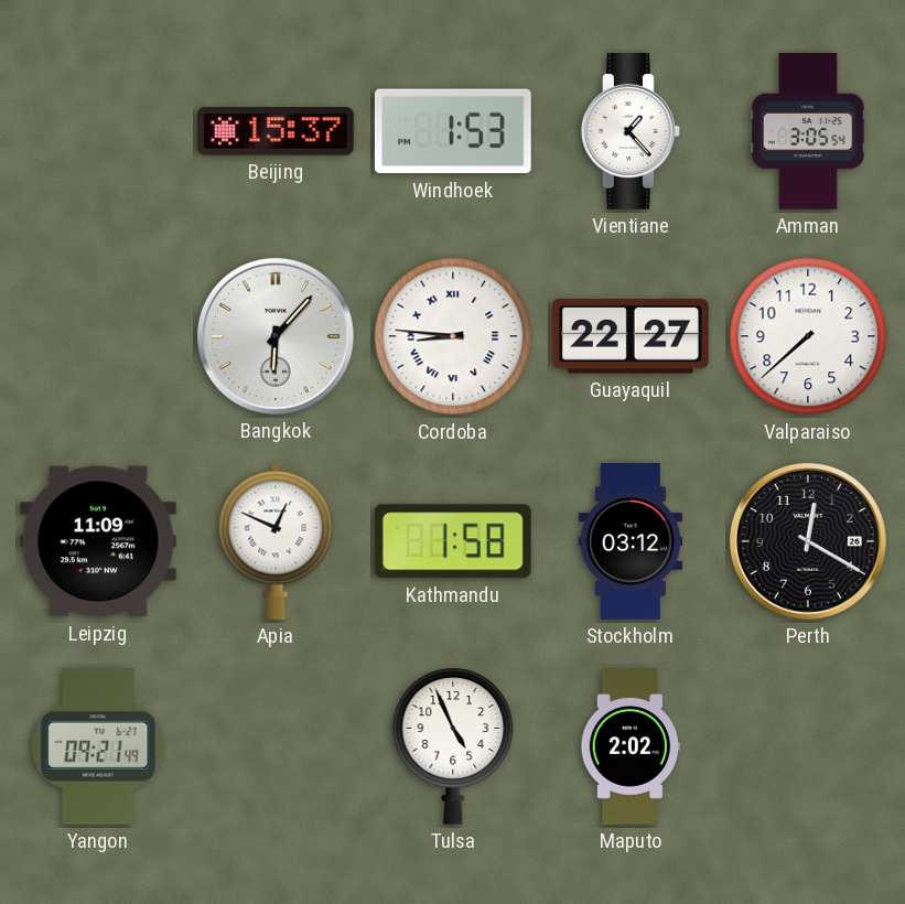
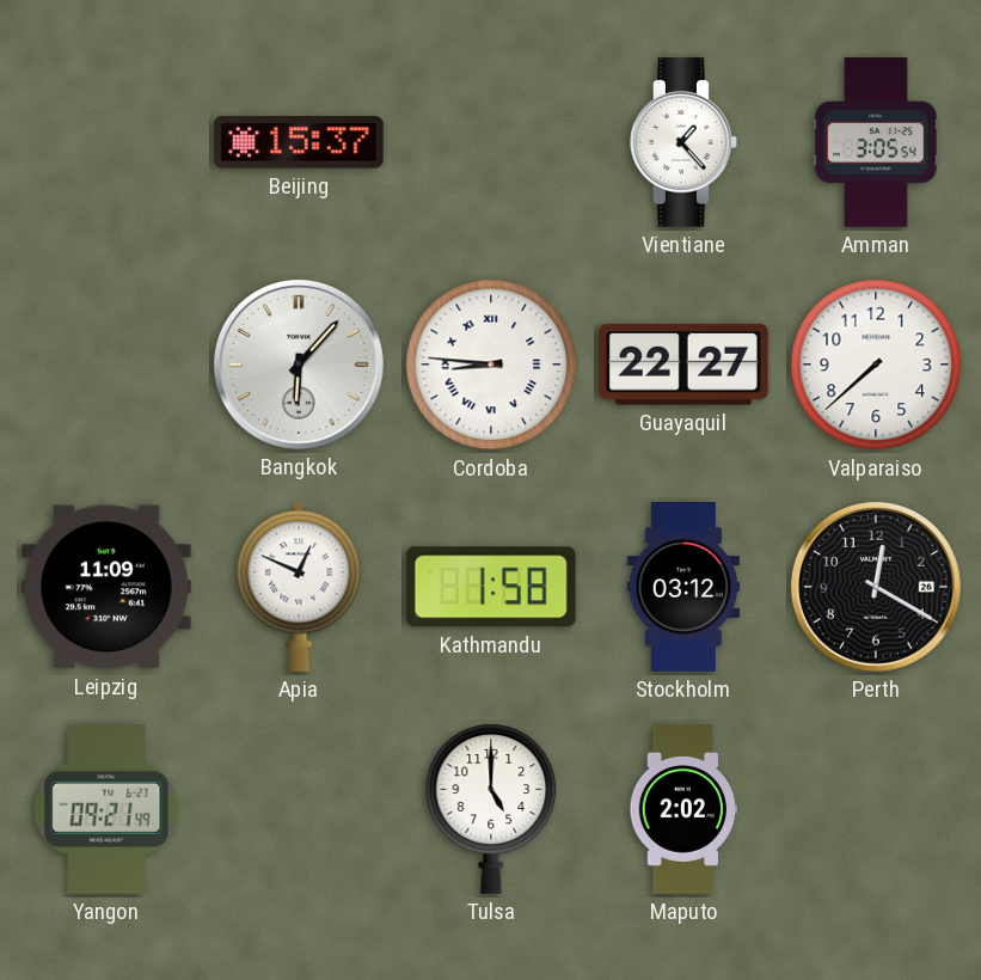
Windhoek: 1:53 -> none (453, 131)
Tulsa: 4:56 -> 5:00 (491, 809)
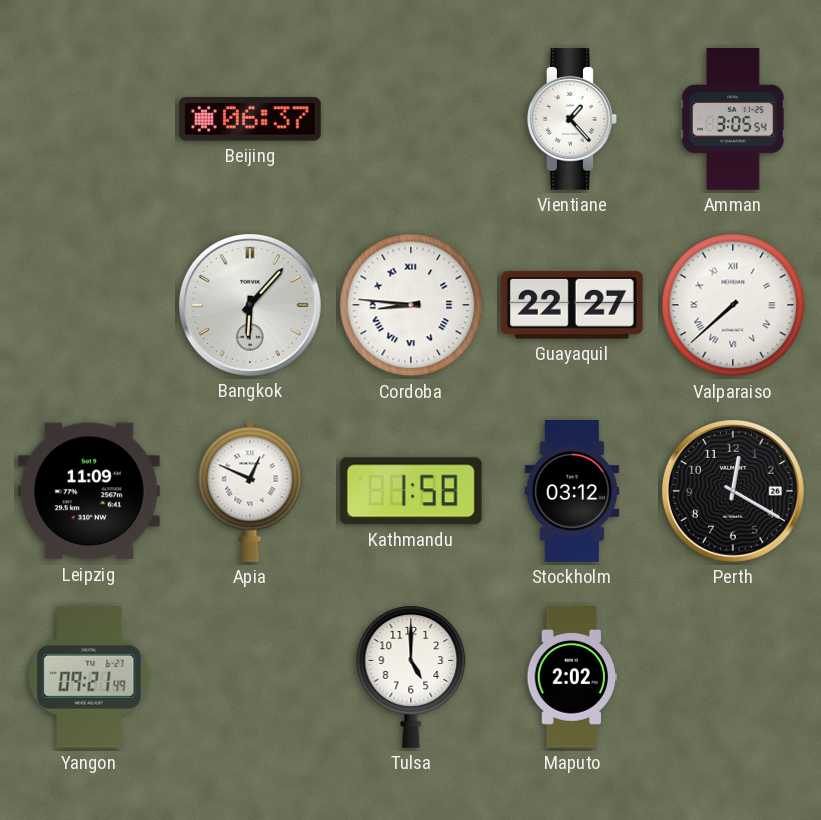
Beijing: 15:37 -> 06:37 (250, 119)
Valparaiso numerals: Arabic -> Roman (733, 305)
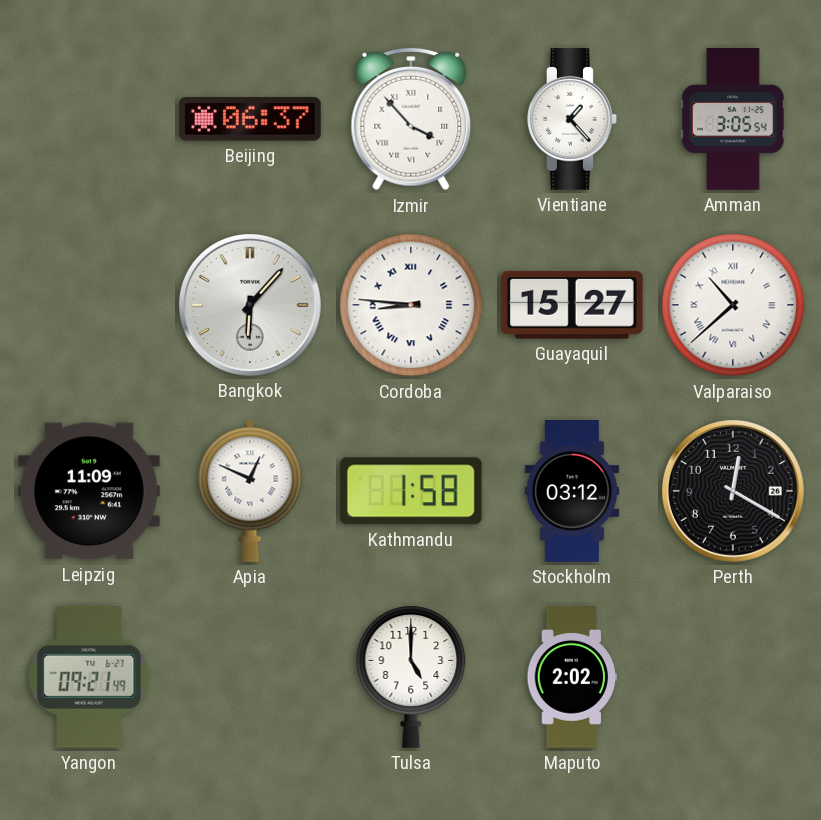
Izmir: none -> 3:53 (411, 119)
Guayaquil: 22:27 -> 15:27 (572, 305)
Valparaiso: 7:38 -> 10:38 (733, 305)
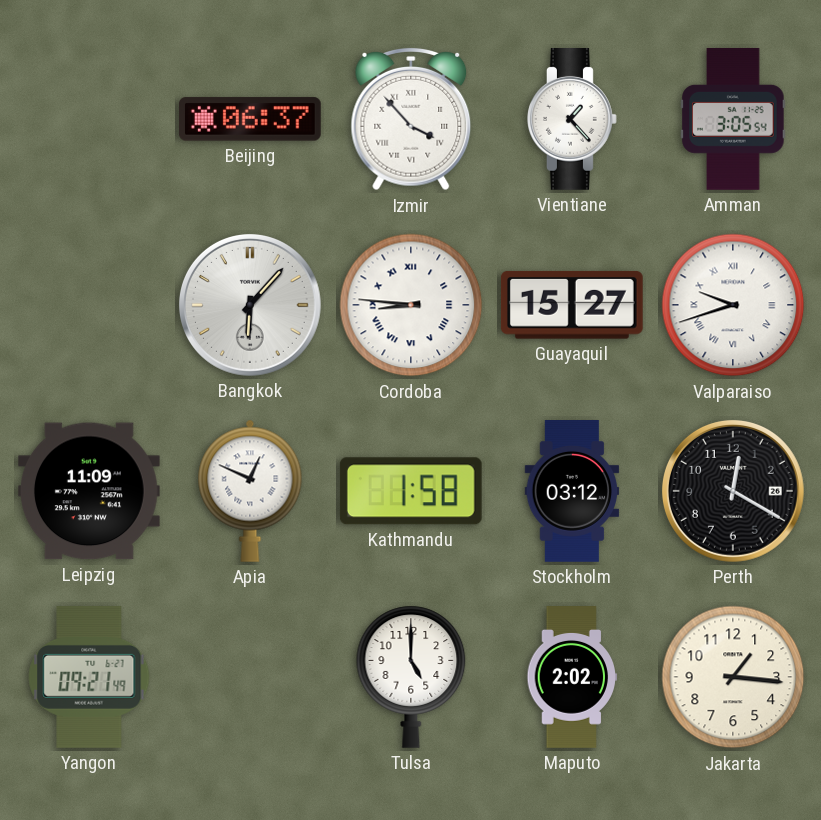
Valparaiso: 10:38 -> 9:42 (733, 305)
Jakarta: none -> 1:16 (733, 677)
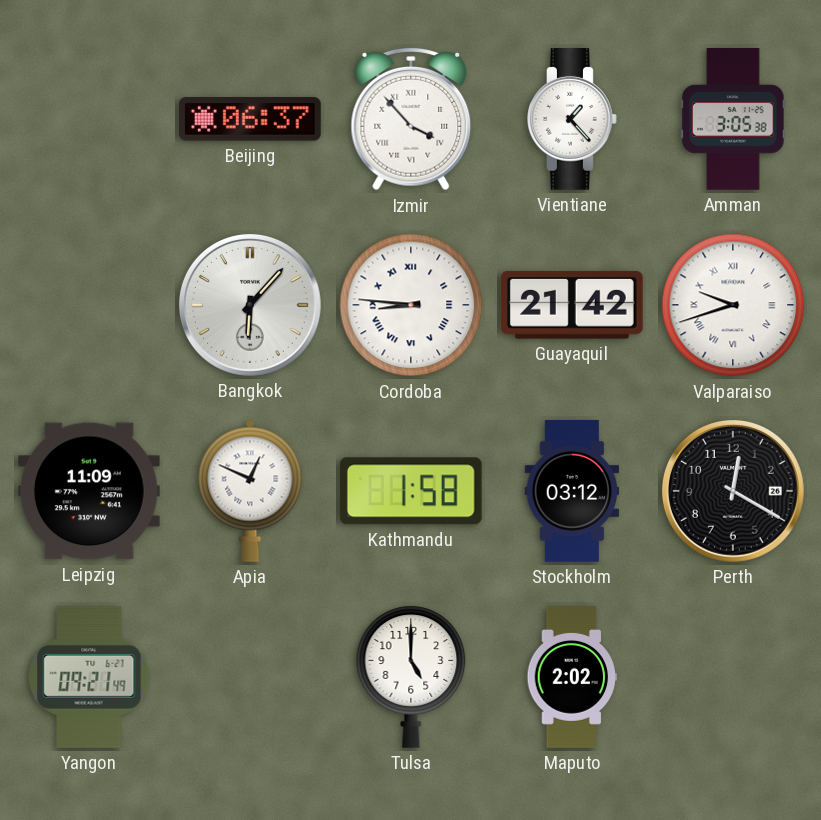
Amman: 3:05:54 -> 3:05:38 (733, 120)
Guayaquil: 15:27 -> 21:42 (572, 305)
Jakarta: 1:16 -> none (733, 677)
